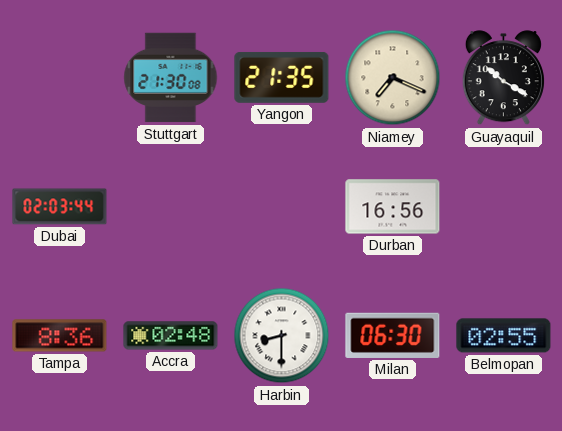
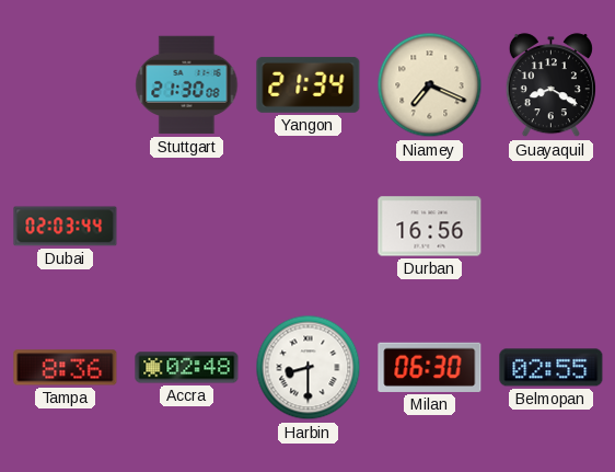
Yangon: 21:35 -> 21:34 (309, 84)
Guayaquil: 10:20 -> 8:20 (550, 85)
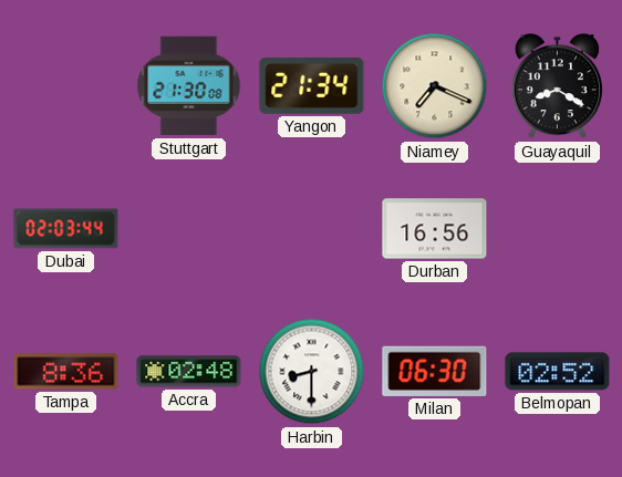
Belmopan: 02:55 -> 02:52 (558, 372)
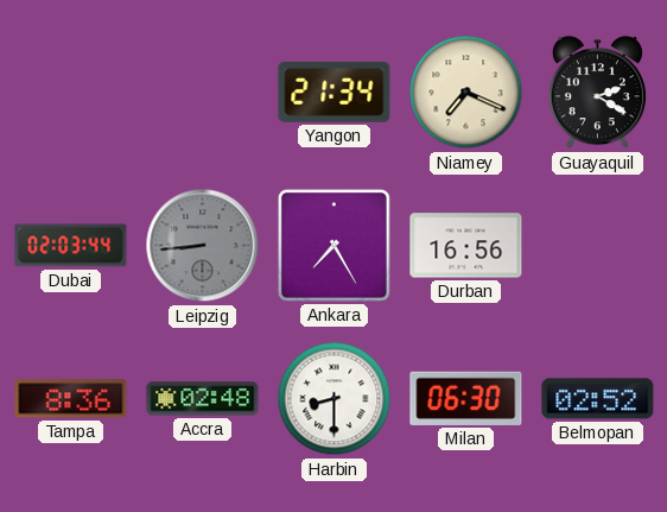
Stuttgart: 21:30 -> none (189, 86)
Guayaquil: 8:20 -> 2:20 (597, 93)
Leipzig: none -> 8:44 (203, 246)
Ankara: none -> 7:25 (333, 245)
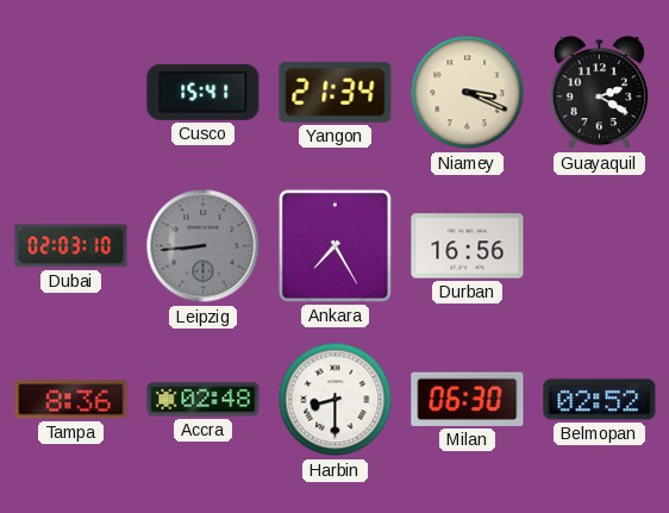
Cusco: none -> 15:41 (204, 92)
Niamey: 7:19 -> 3:19 (468, 93)
Dubai: 02:03:44 -> 02:03:10 (71, 246)
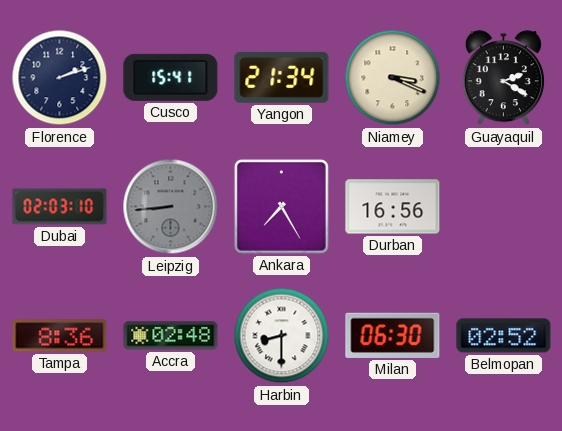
Florence: none -> 2:12 (60, 78)
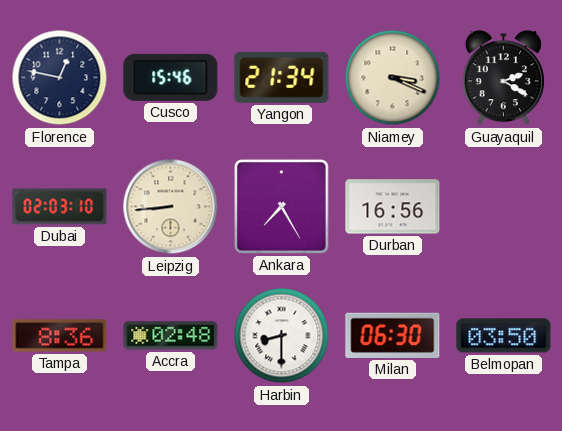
Florence: 2:12 -> 12:47 (60, 78)
Cusco: 15:41 -> 15:46 (171, 77)
Leipzig dial: grey -> cream (171, 207)
Belmopan: 02:52 -> 03:50 (504, 336)
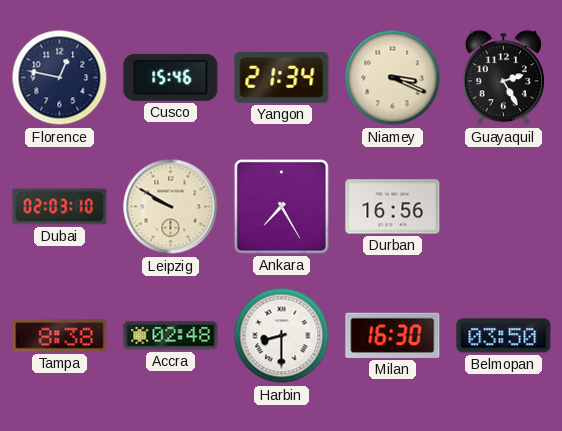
Guayaquil: 2:20 -> 2:25 (503, 78)
Leipzig: 8:44 -> 9:50 (171, 207)
Tampa: 8:36 -> 8:38 (60, 336)
Milan: 06:30 -> 16:30 (393, 335)
